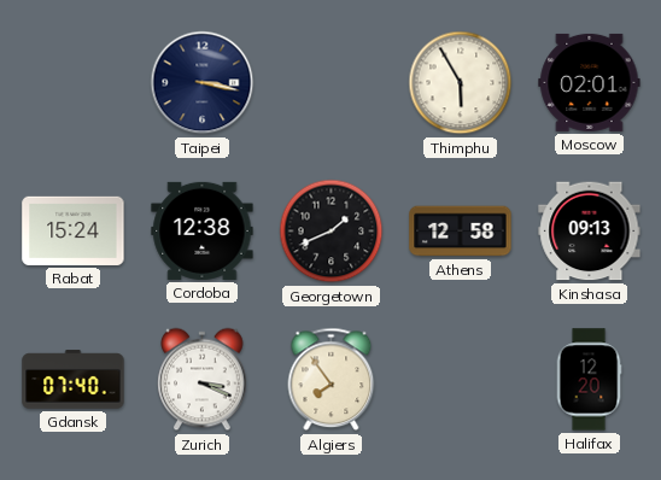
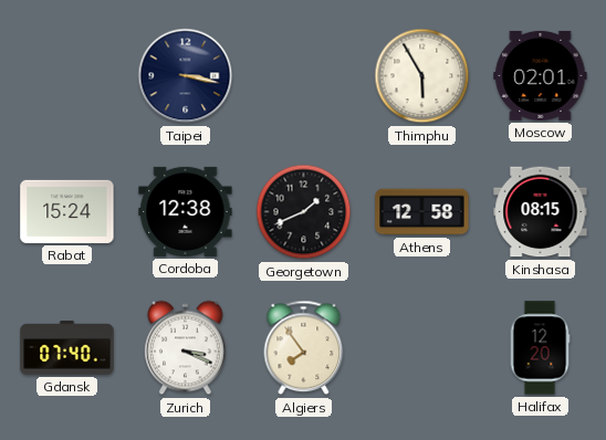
Kinshasa: 09:13 -> 08:15 (541, 212)
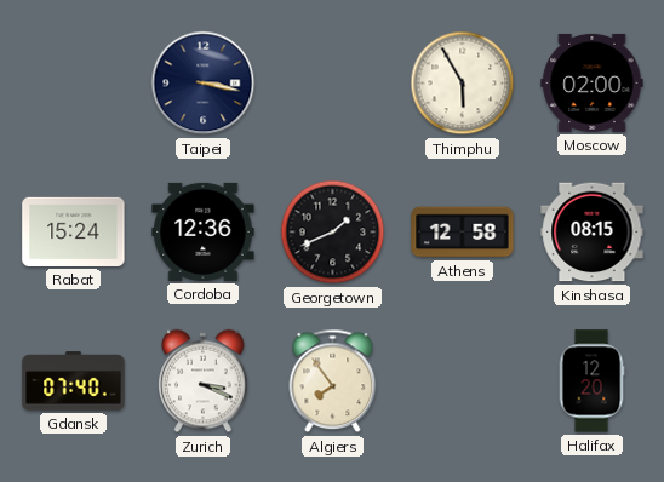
Moscow: 02:01 -> 02:00 (593, 82)
Cordoba: 12:38 -> 12:36 (204, 231)
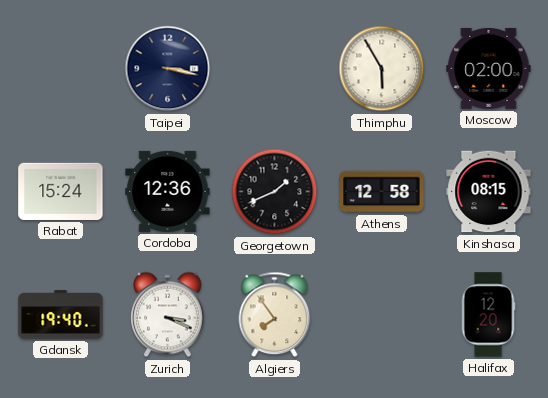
Gdansk: 07:40 -> 19:40 (61, 315)
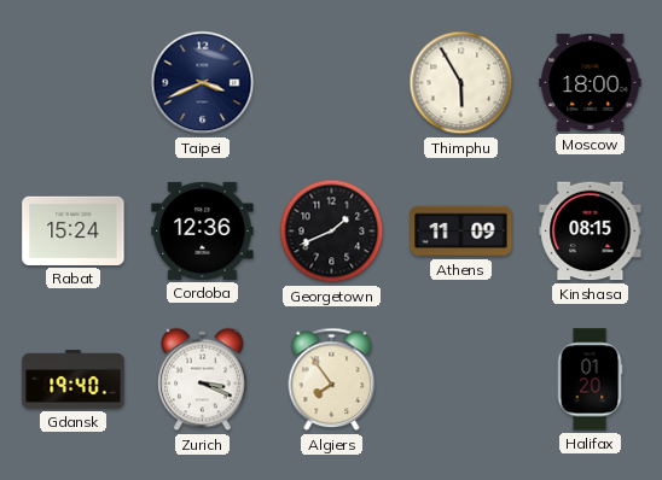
Taipei: 3:17 -> 3:41 (203, 83)
Moscow: 02:00 -> 18:00 (591, 82)
Athens: 12:58 -> 11:09 (461, 232)
Halifax: 12:20 -> 01:20 (590, 380)
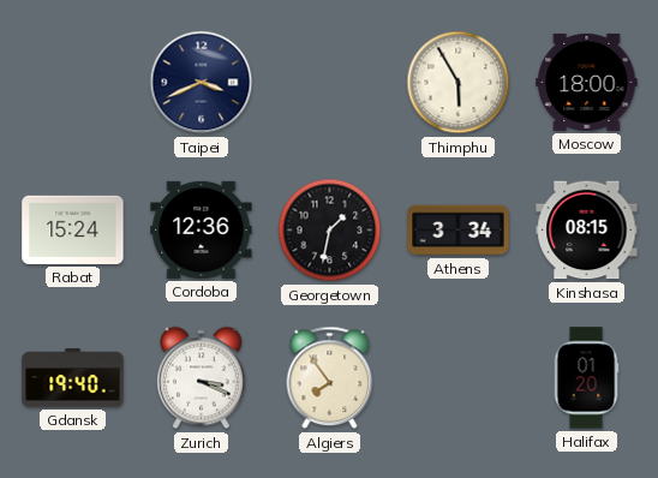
Georgetown: 1:41 -> 1:32 (330, 231)
Athens: 11:09 -> 3:34 (459, 231)
